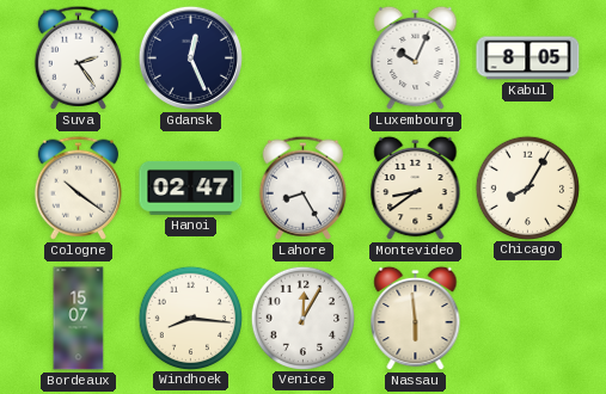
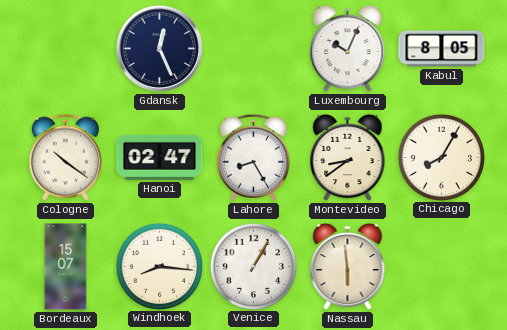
Suva: 2:24 -> none (79, 57)
Venice: 12:05 -> 1:05 (253, 266)
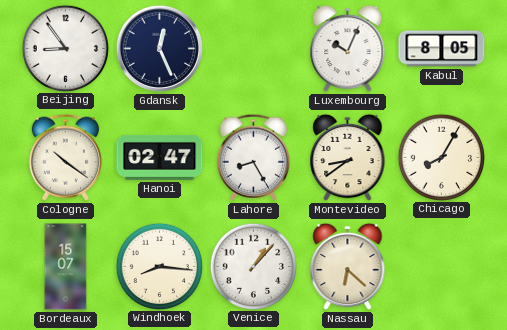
Beijing: none -> 8:54 (65, 48)
Venice: 1:05 -> 1:07 (253, 266)
Nassau: 5:59 -> 6:22 (348, 267)
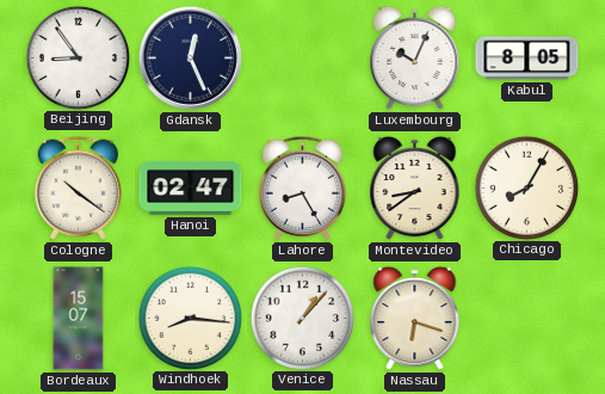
Nassau: 6:22 -> 6:18 (415, 319)
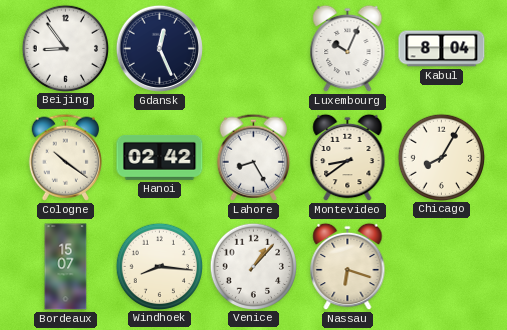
Kabul: 8:05 -> 8:04 (442, 49)
Hanoi: 02:47 -> 02:42 (160, 157)
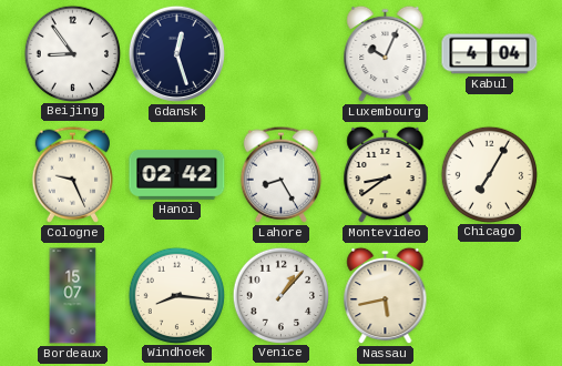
Gdansk: 12:26 -> 12:27 (176, 53)
Kabul: 8:04 -> 4:04 (490, 54)
Cologne: 10:21 -> 9:26 (73, 174)
Chicago: 8:05 -> 7:05 (489, 174)
Nassau: 6:18 -> 5:43 (386, 296)
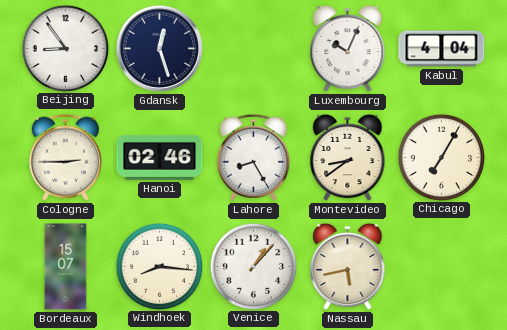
Cologne: 9:26 -> 2:45 (66, 157)
Hanoi: 02:42 -> 02:46 (160, 157)
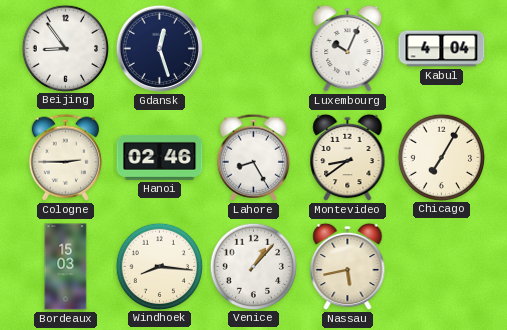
Bordeaux: 15:07 -> 15:03 (66, 267)
